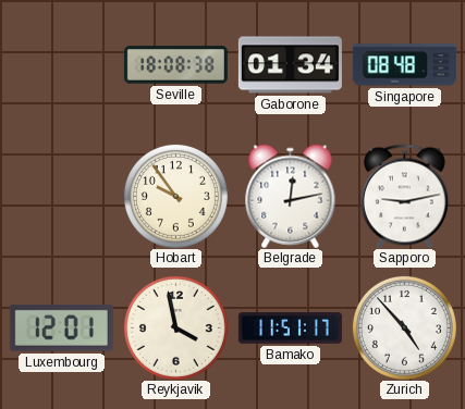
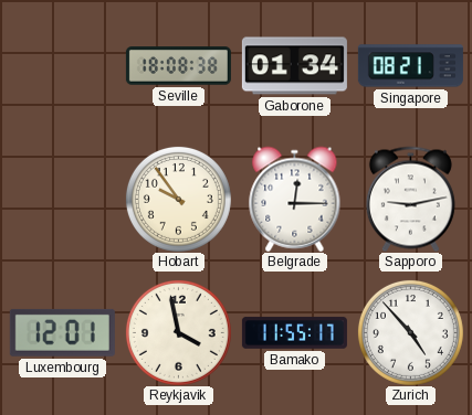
Singapore: 08:48 -> 08:21 (410, 66)
Belgrade: 12:13 -> 12:15 (295, 199)
Bamako: 11:51 -> 11:55 (294, 333)
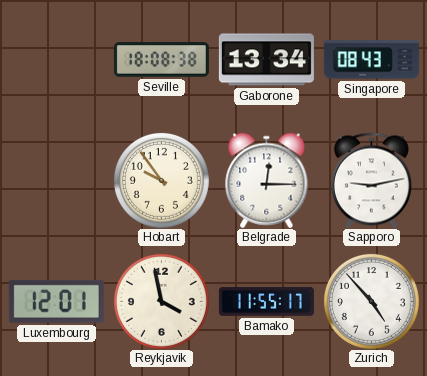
Gaborone: 01:34 -> 13:34 (266, 60)
Singapore: 08:21 -> 08:43 (371, 60)
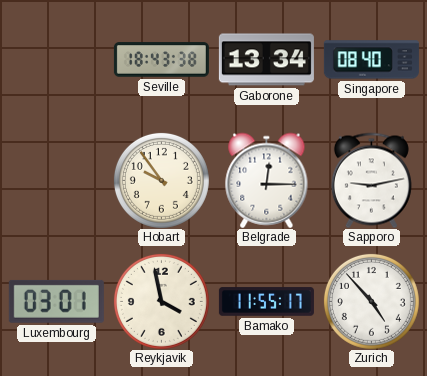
Seville: 18:08 -> 18:43 (161, 60)
Singapore: 08:43 -> 08:40 (371, 60)
Luxembourg: 12:01 -> 03:01 (56, 301)
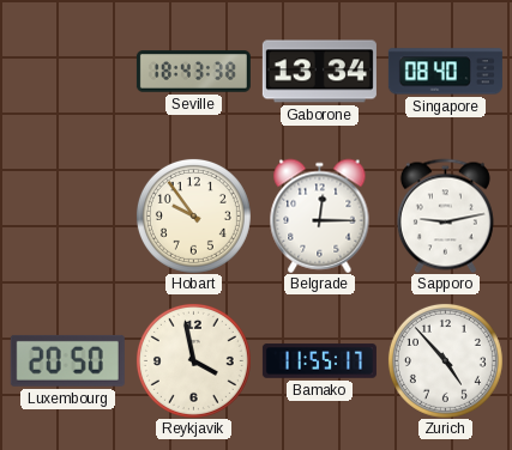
Luxembourg: 03:01 -> 20:50 (67, 360)
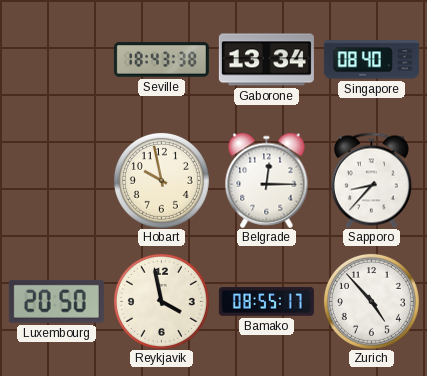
Hobart: 9:54 -> 9:58 (161, 180)
Sapporo: 9:13 -> 8:37 (371, 180)
Bamako: 11:55 -> 08:55 (266, 302)
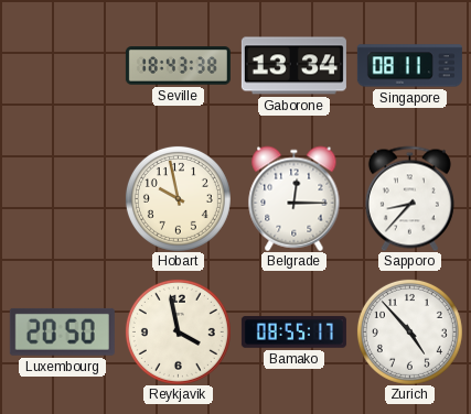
Singapore: 08:40 -> 08:11 (409, 66)
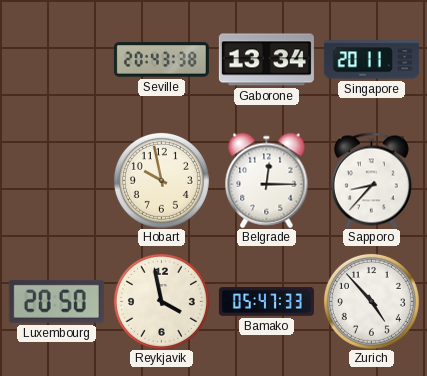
Seville: 18:43 -> 20:43 (161, 60)
Singapore: 08:11 -> 20:11 (371, 60)
Bamako: 08:55 -> 05:47 (266, 302)
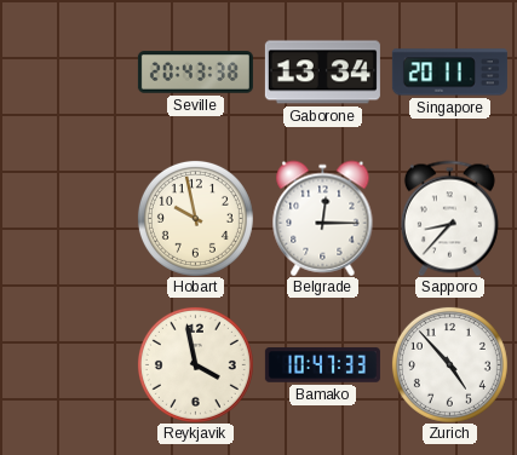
Luxembourg: 20:50 -> none (56, 301)
Bamako: 05:47 -> 10:47 (322, 365)
